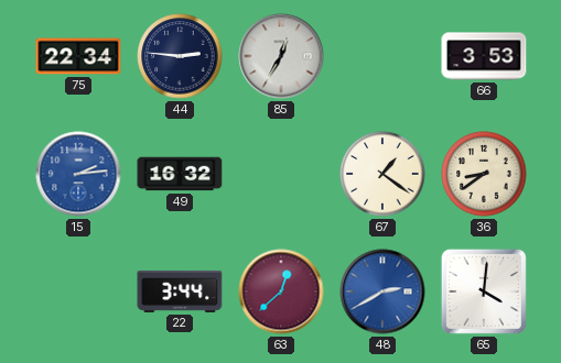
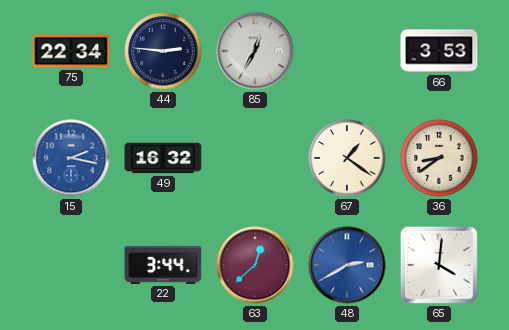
15: 2:14 -> 2:17 (71, 158)
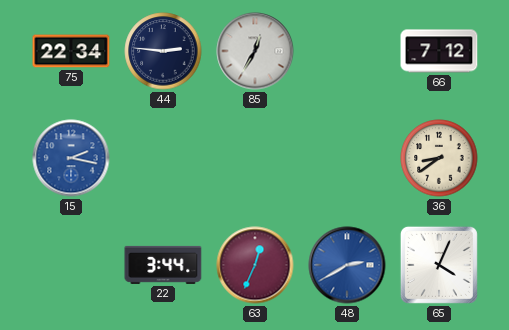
66: 3:53 -> 7:12 (439, 51)
49: 16:32 -> none (163, 158)
67: 1:21 -> none (347, 158)
63: 12:38 -> 12:34 (255, 265)
65: 4:01 -> 4:04 (439, 265)
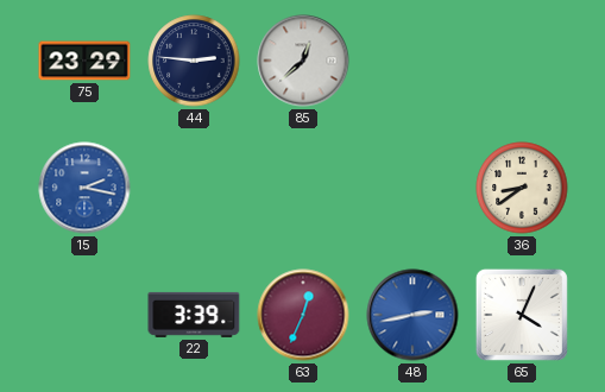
75: 22:34 -> 23:29 (84, 61)
85: 12:35 -> 12:38 (303, 61)
66: 7:12 -> none (439, 51)
22: 3:44 -> 3:39 (194, 315)
48: 2:40 -> 2:43 (412, 315)
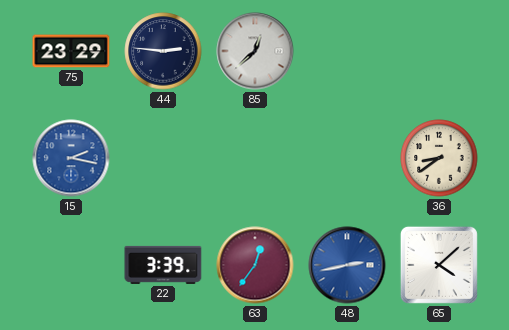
63: 12:34 -> 12:36 (255, 265)
65: 4:04 -> 4:08 (439, 265)
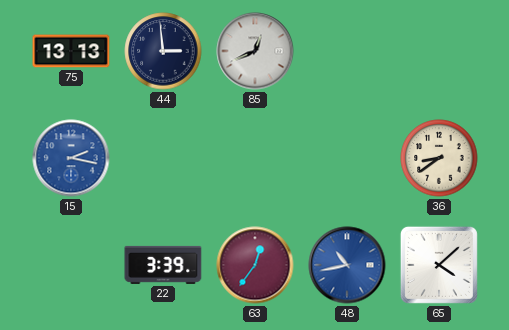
75: 23:29 -> 13:13 (71, 51)
44: 2:46 -> 2:59 (163, 51)
85: 12:38 -> 12:41 (255, 51)
48: 2:43 -> 10:43 (347, 265)
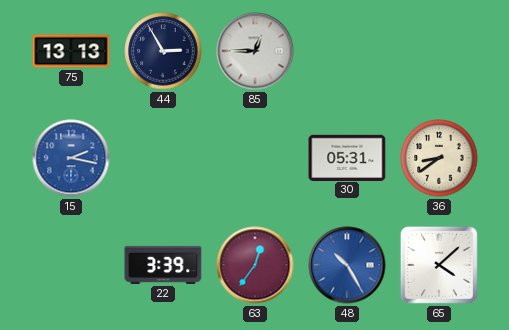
44: 2:59 -> 2:55 (163, 51)
85: 12:41 -> 12:45 (255, 51)
30: none -> 05:31 (347, 157)
48: 10:43 -> 10:25 (347, 265)
